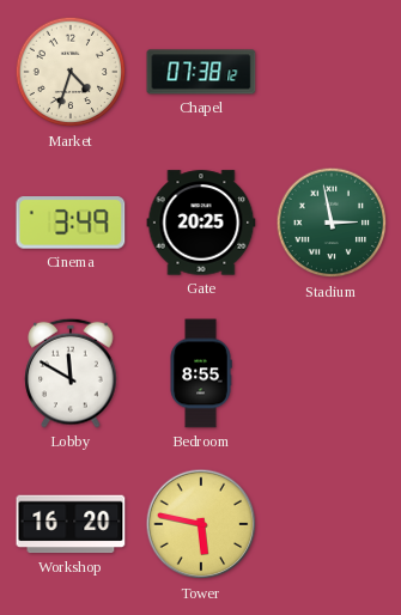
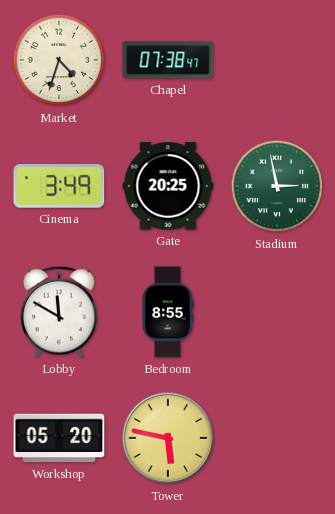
Chapel: 07:38:12 -> 07:38:47 (168, 60)
Workshop: 16:20 -> 05:20 (59, 438)
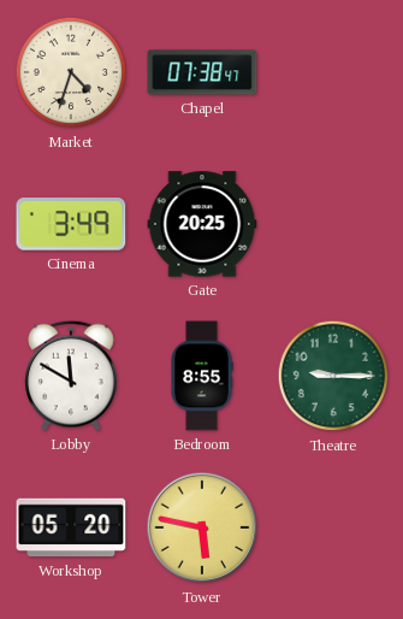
Stadium: 2:58 -> none (277, 186)
Theatre: none -> 9:15 (333, 376)
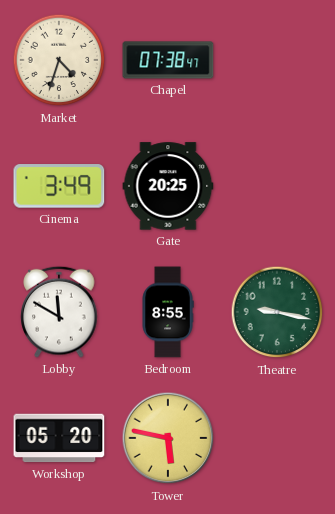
Theatre: 9:15 -> 9:17 (277, 312)
